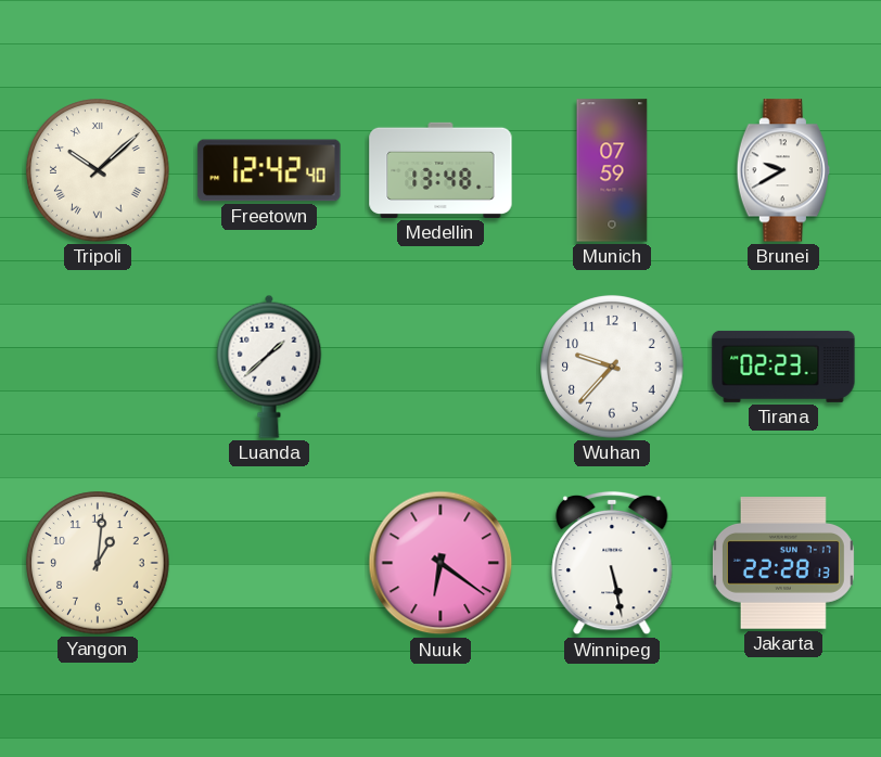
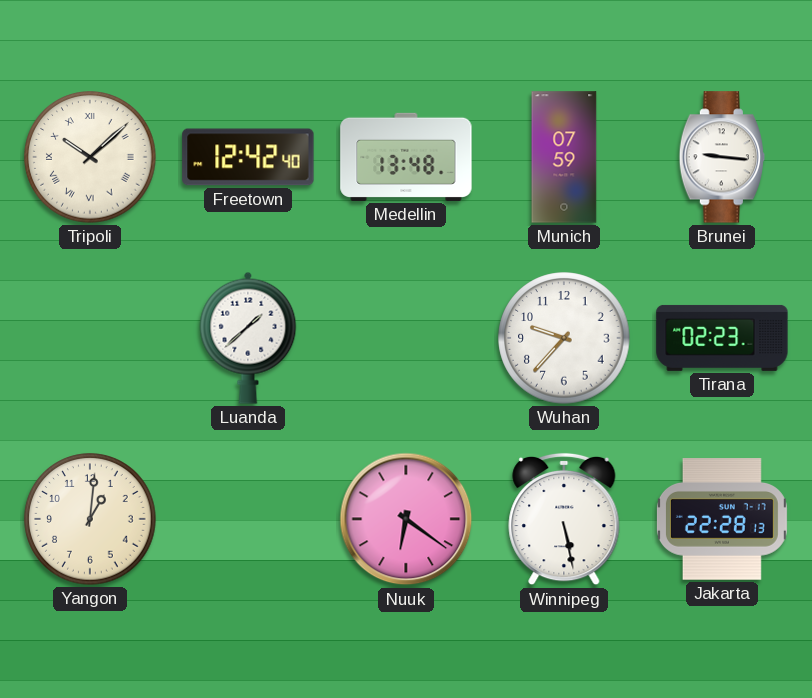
Brunei: 9:40 -> 9:16 (721, 157)
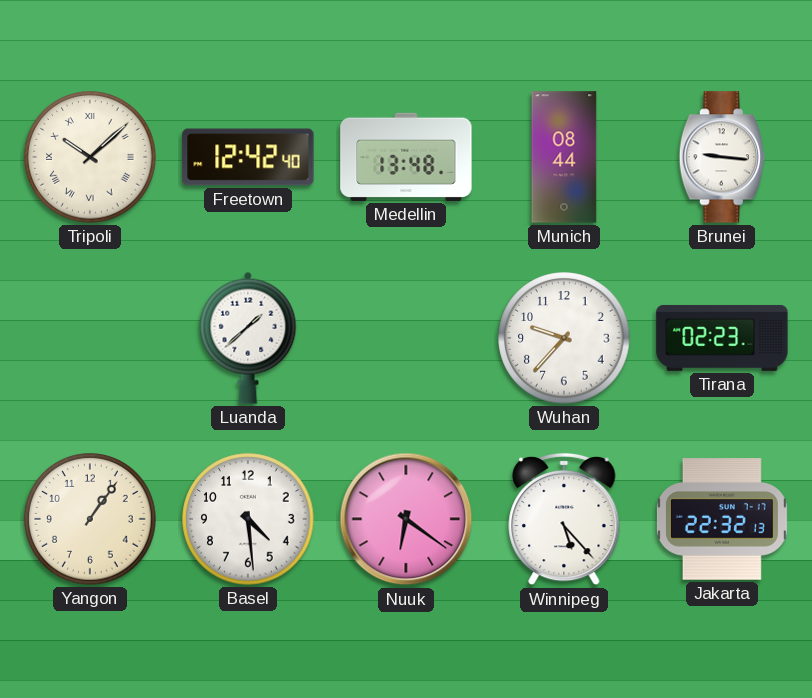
Munich: 07:59 -> 08:44 (564, 157)
Yangon: 1:01 -> 1:06 (90, 519)
Basel: none -> 4:29 (248, 519)
Winnipeg: 5:28 -> 5:23 (564, 519)
Jakarta: 22:28 -> 22:32 (722, 519)
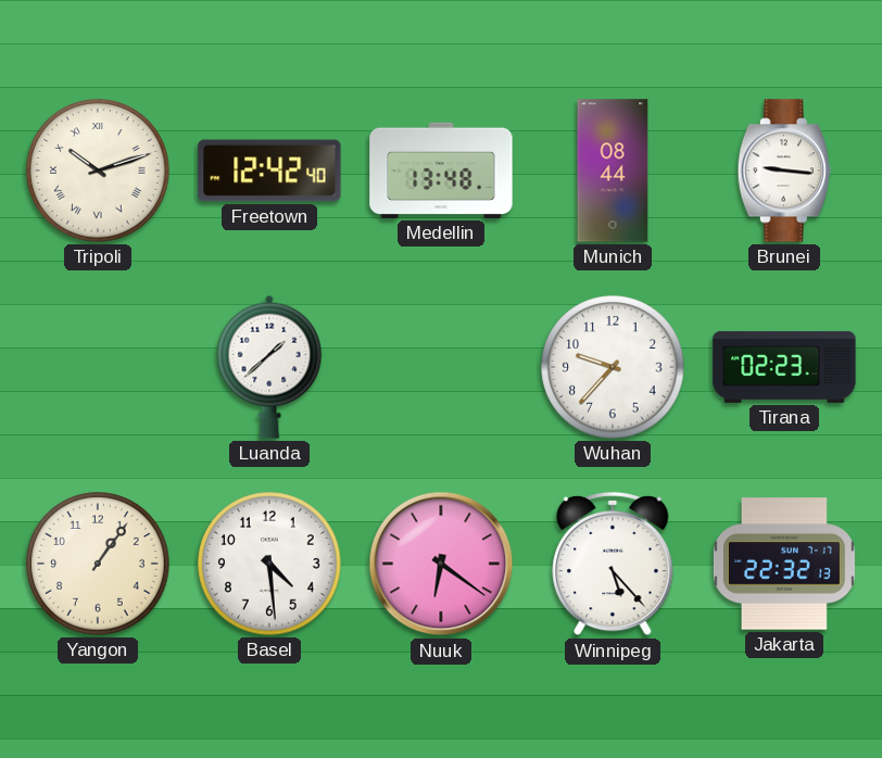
Tripoli: 10:08 -> 10:12 (98, 170)
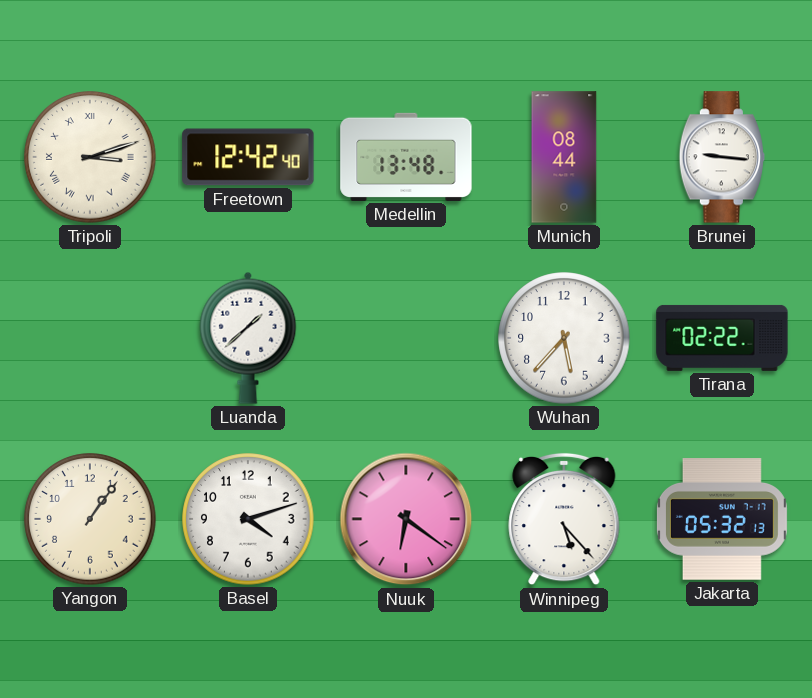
Tripoli: 10:12 -> 3:12 (90, 157)
Wuhan: 9:37 -> 5:37 (564, 338)
Tirana: 02:23 -> 02:22 (722, 338)
Basel: 4:29 -> 4:12 (248, 519)
Jakarta: 22:32 -> 05:32 (722, 519)
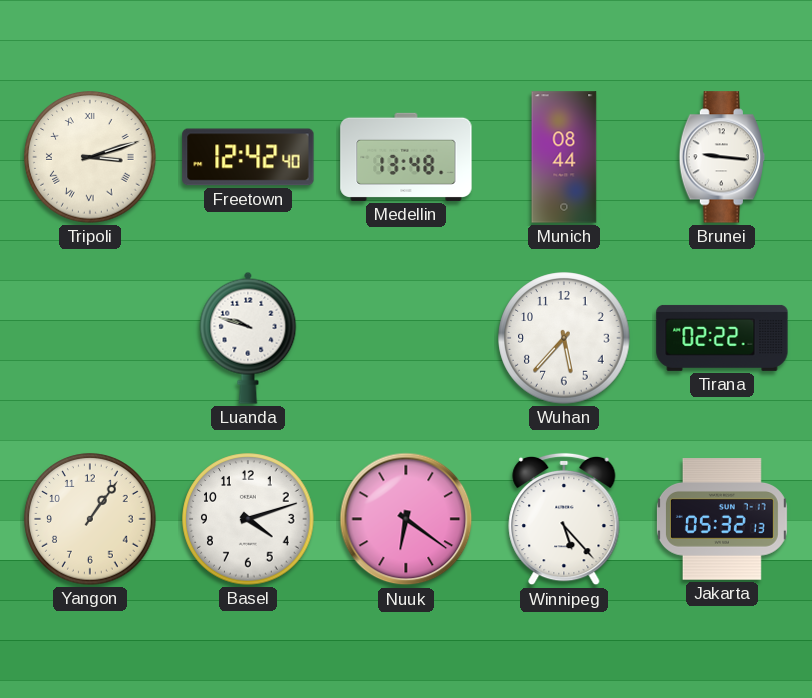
Luanda: 1:38 -> 9:48 (248, 338)
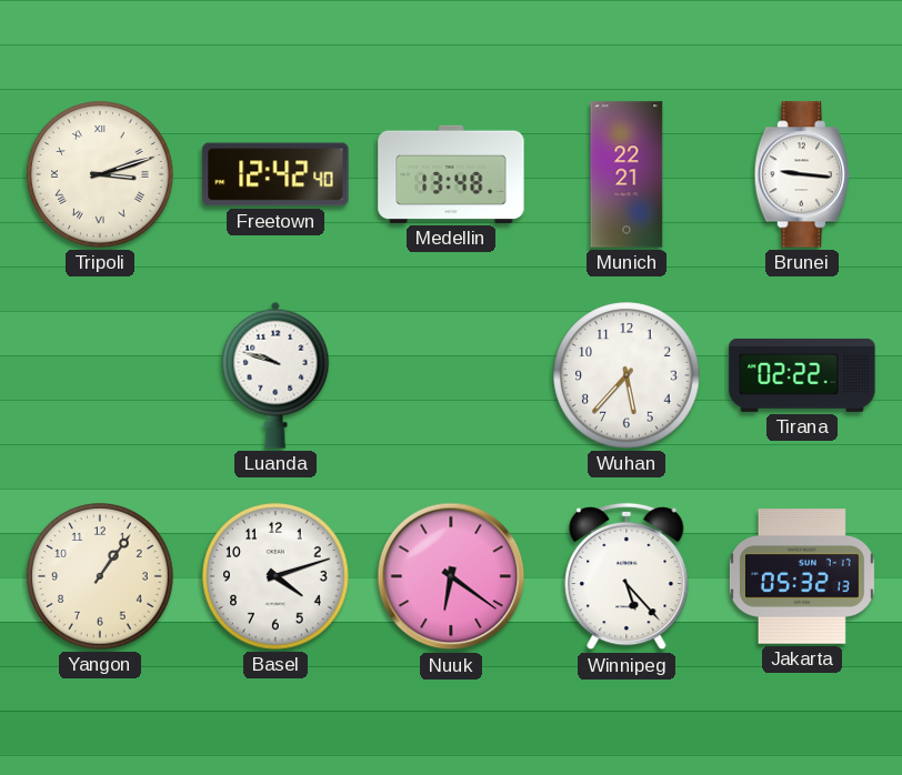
Munich: 08:44 -> 22:21 (627, 174)
